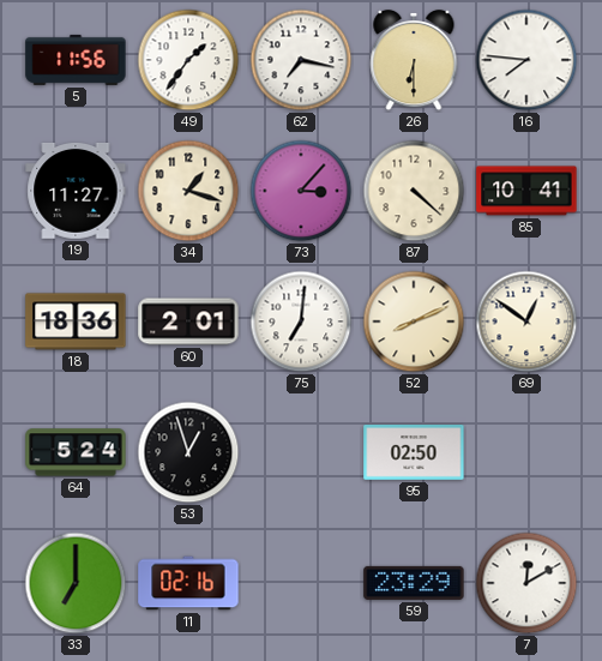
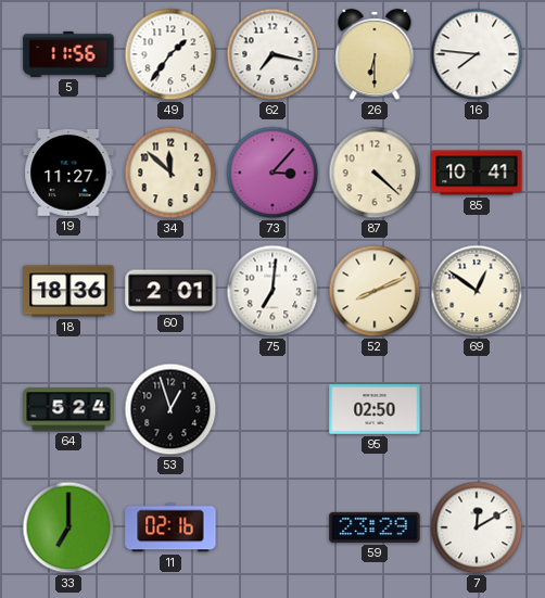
34: 1:18 -> 11:52 (170, 173)
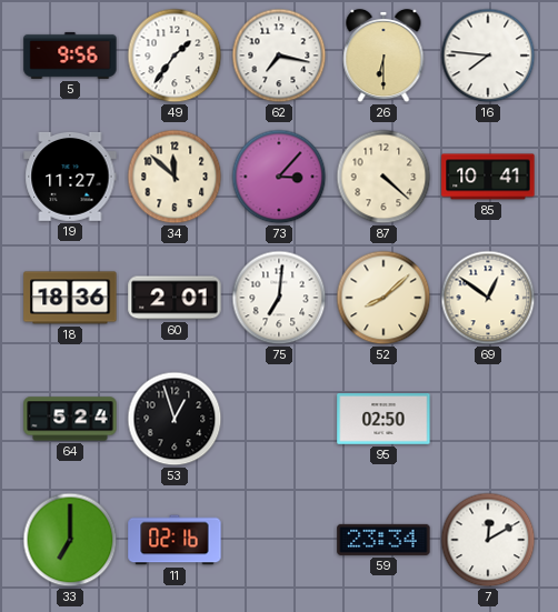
5: 11:56 -> 9:56 (70, 56)
52: 8:11 -> 8:08 (383, 298)
59: 23:29 -> 23:34 (383, 540)
